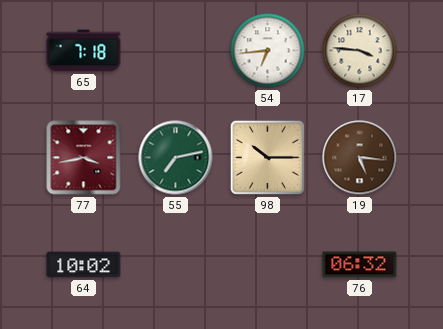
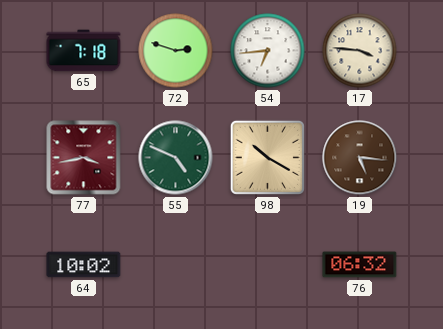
72: none -> 2:48 (176, 51)
55: 7:13 -> 4:49 (176, 158)
98: 10:15 -> 10:20 (267, 157)
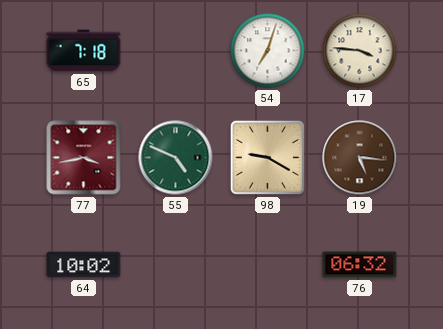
72: 2:48 -> none (176, 51)
54: 6:44 -> 7:03 (268, 51)
98: 10:20 -> 9:20 (267, 157)
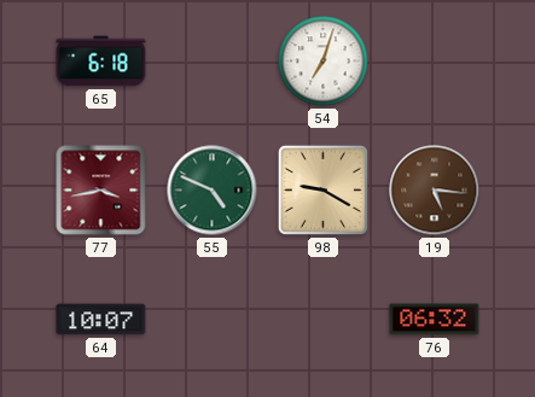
65: 7:18 -> 6:18 (101, 62)
17: 3:46 -> none (360, 51)
64: 10:02 -> 10:07 (101, 320)
